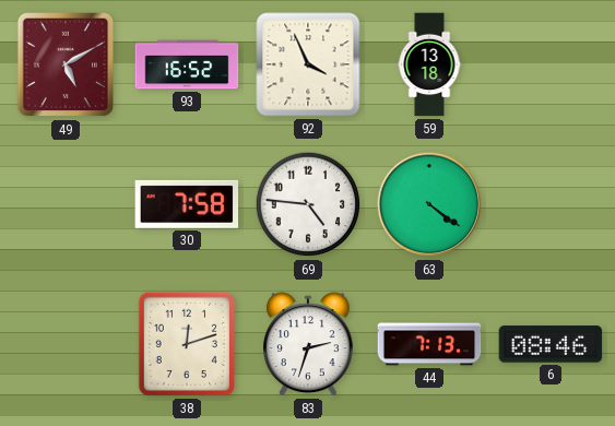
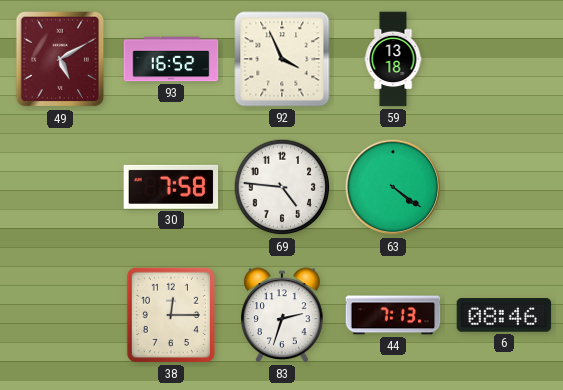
38: 12:12 -> 12:15 (171, 315)
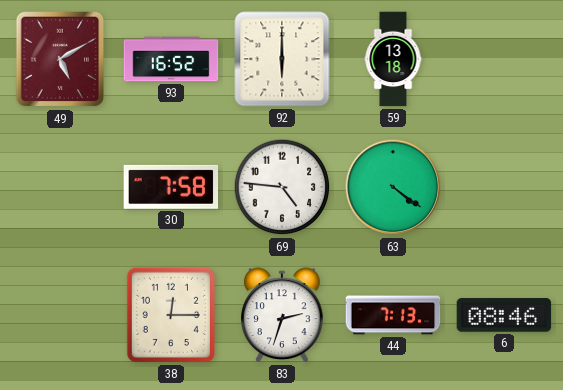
92: 3:56 -> 6:00 (282, 59)
